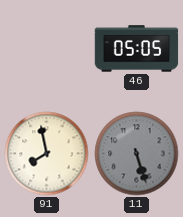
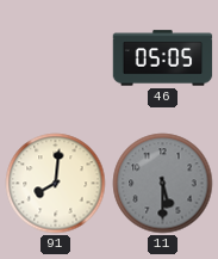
91: 7:58 -> 8:01 (56, 184)
11: 5:27 -> 5:30 (163, 184)
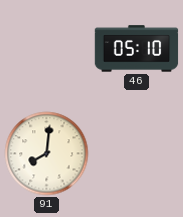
46: 05:05 -> 05:10 (137, 49)
11: 5:30 -> none (163, 184)
